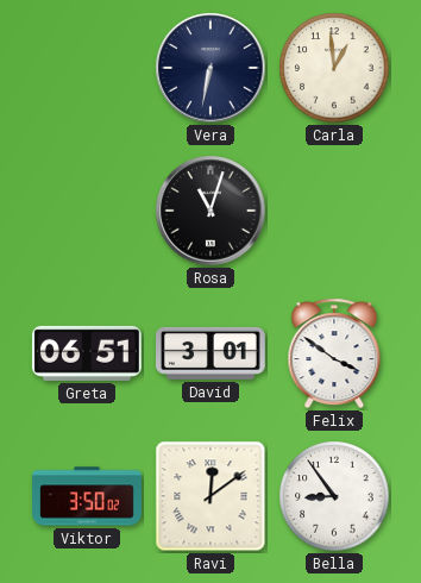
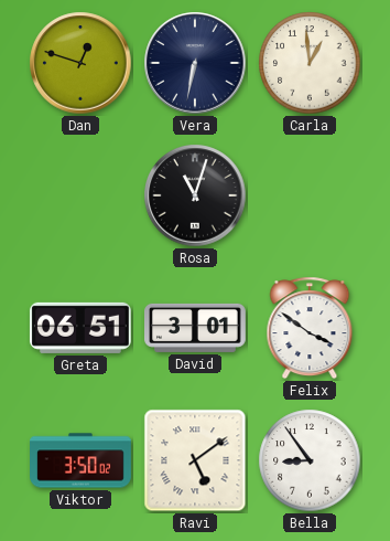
Dan: none -> 12:48 (80, 63)
Ravi: 12:09 -> 5:09 (195, 460)
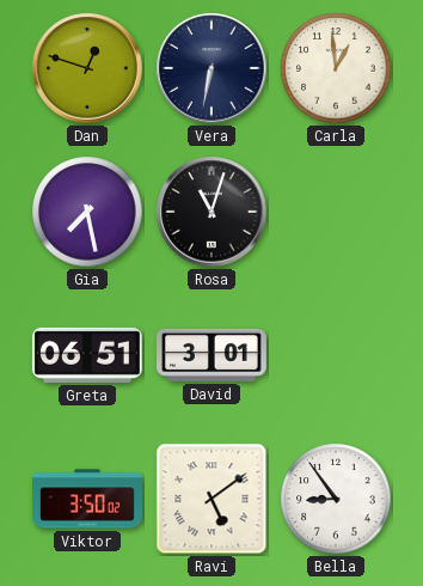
Gia: none -> 7:28 (87, 212)
Felix: 3:51 -> none (310, 328)
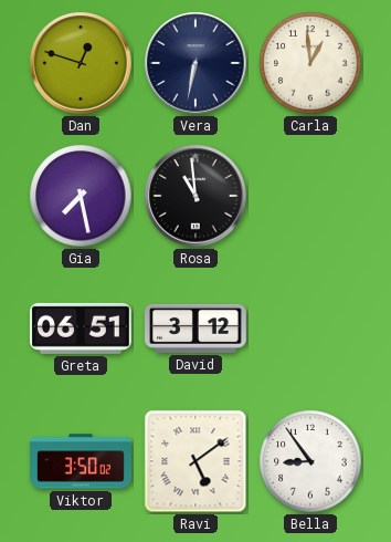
Rosa: 11:03 -> 10:59 (196, 196)
David: 3:01 -> 3:12 (197, 329)
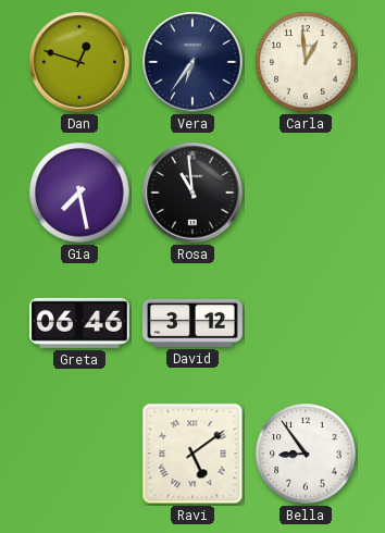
Vera: 6:32 -> 6:36 (192, 62)
Greta: 06:51 -> 06:46 (79, 323)
Viktor: 3:50 -> none (81, 461)
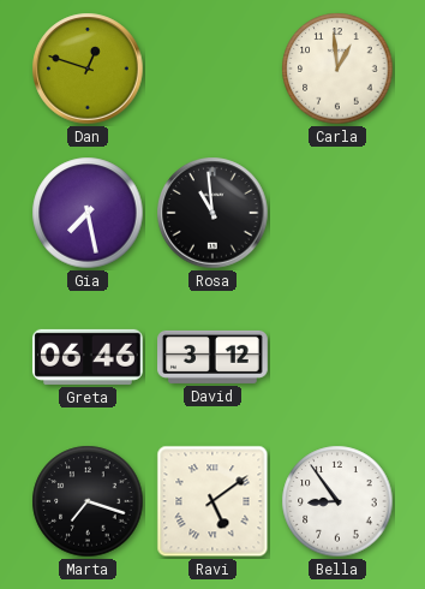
Vera: 6:36 -> none (192, 62)
Marta: none -> 7:18 (88, 501)
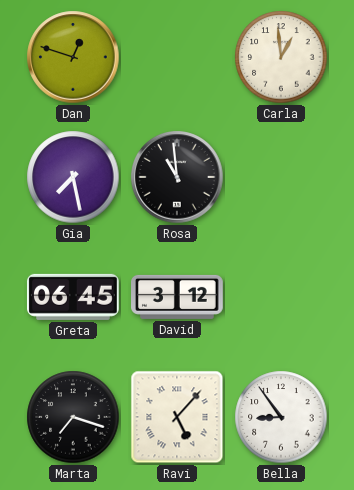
Greta: 06:46 -> 06:45 (73, 297)
Ravi: 5:09 -> 5:07 (177, 417)
